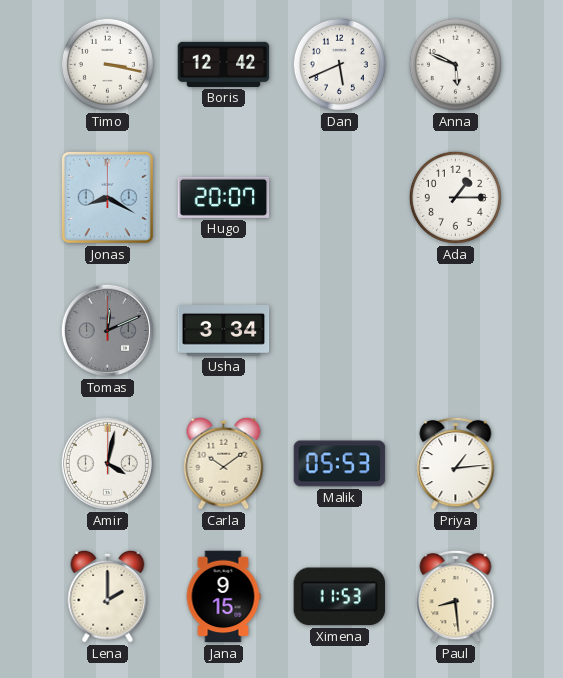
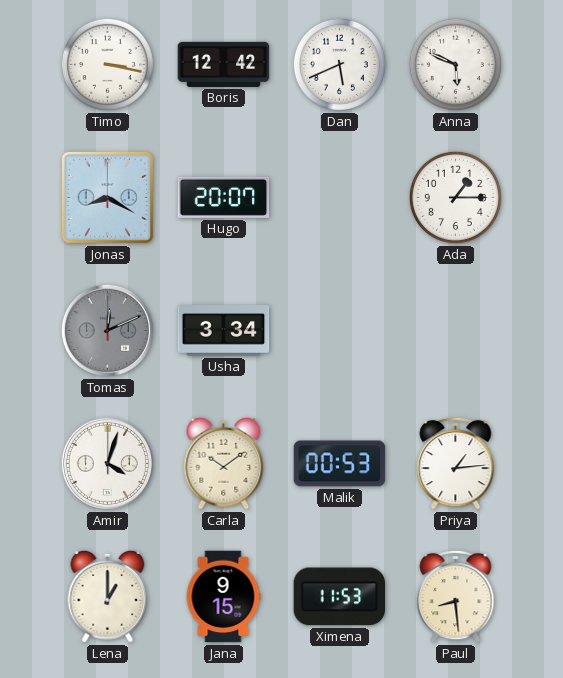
Amir: 4:02 -> 4:03 (107, 463)
Malik: 05:53 -> 00:53 (340, 464)
Lena: 2:00 -> 1:00 (108, 596)
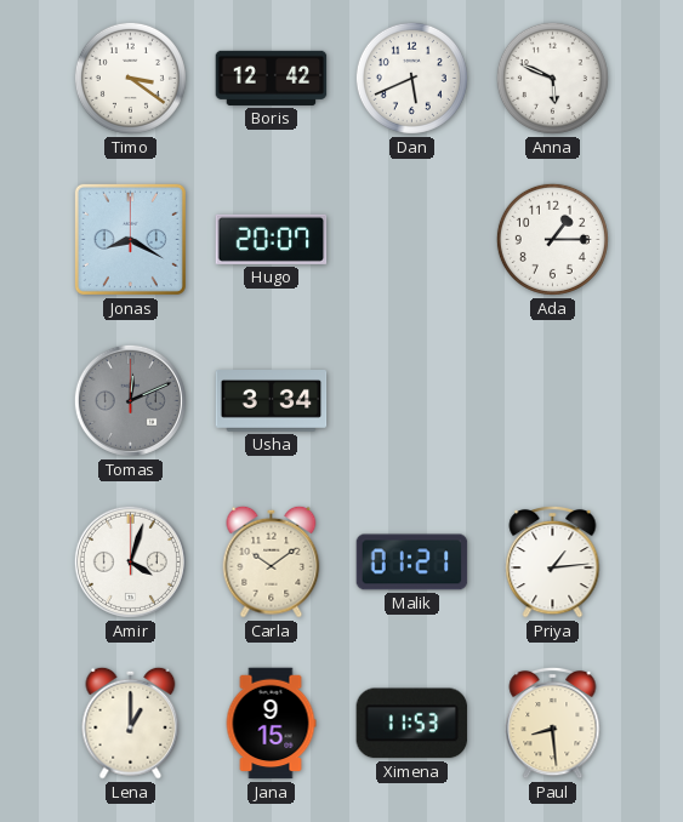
Timo: 3:17 -> 3:21 (130, 78)
Malik: 00:53 -> 01:21 (412, 563)
